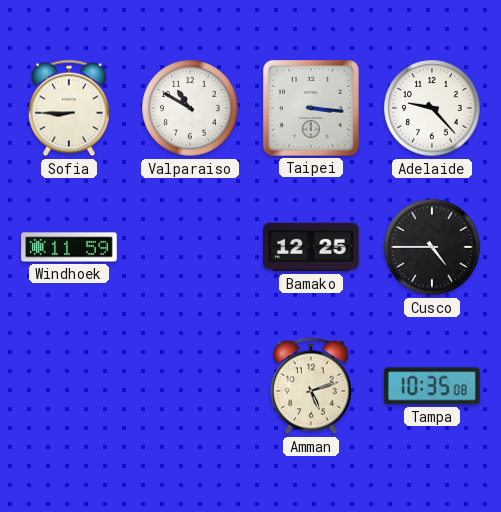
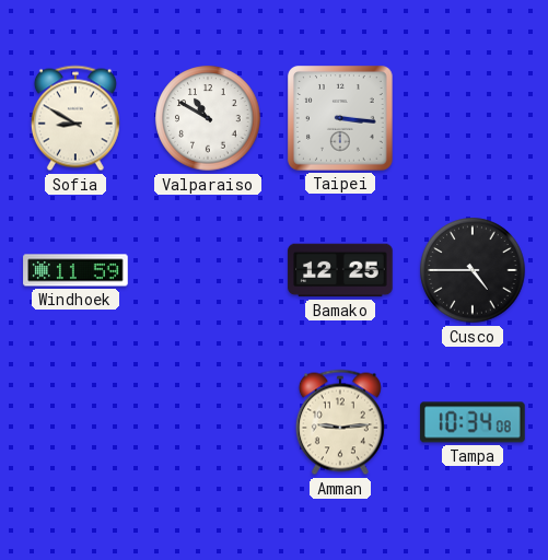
Sofia: 8:45 -> 8:50 (75, 118)
Adelaide: 9:23 -> none (432, 108)
Amman: 5:12 -> 9:14 (340, 422)
Tampa: 10:35 -> 10:34 (473, 422)
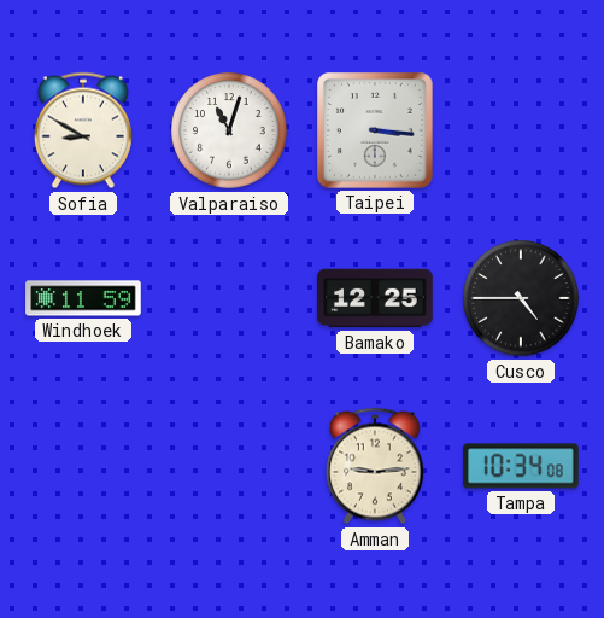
Valparaiso: 10:50 -> 11:03 (229, 130)
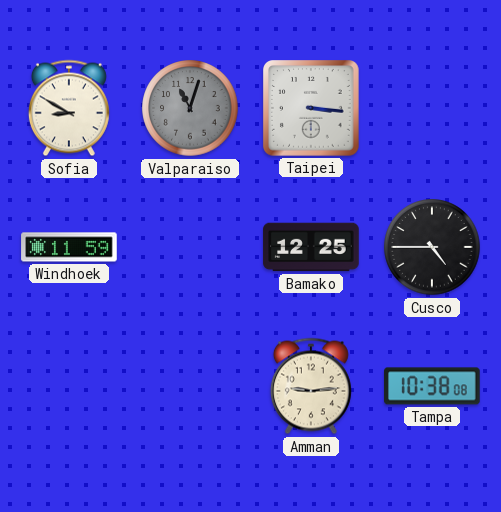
Valparaiso dial: white -> grey (190, 108)
Tampa: 10:34 -> 10:38 (432, 386)
